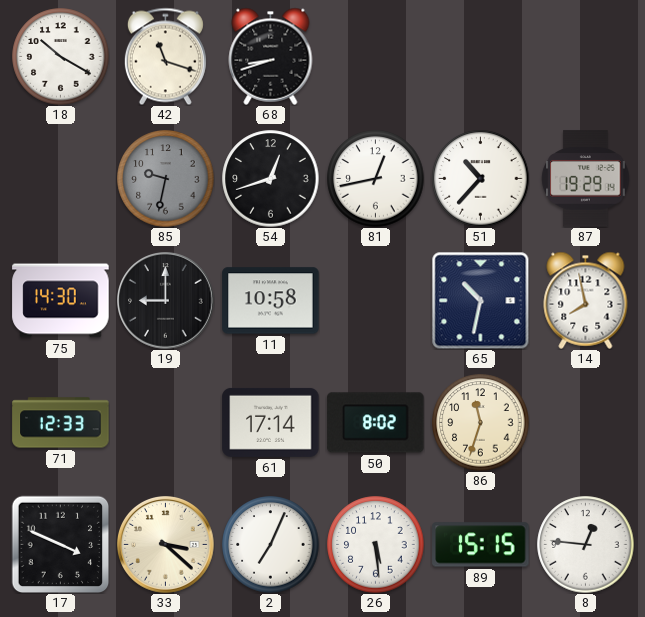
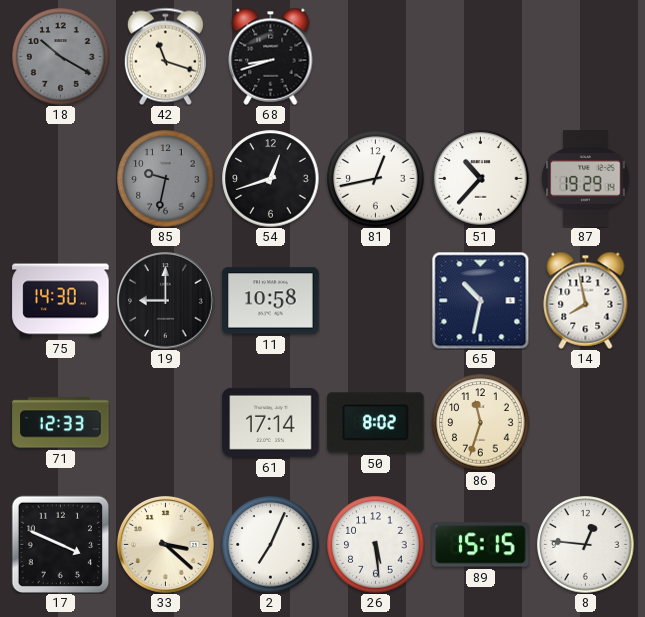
18 dial: white -> grey (61, 57)
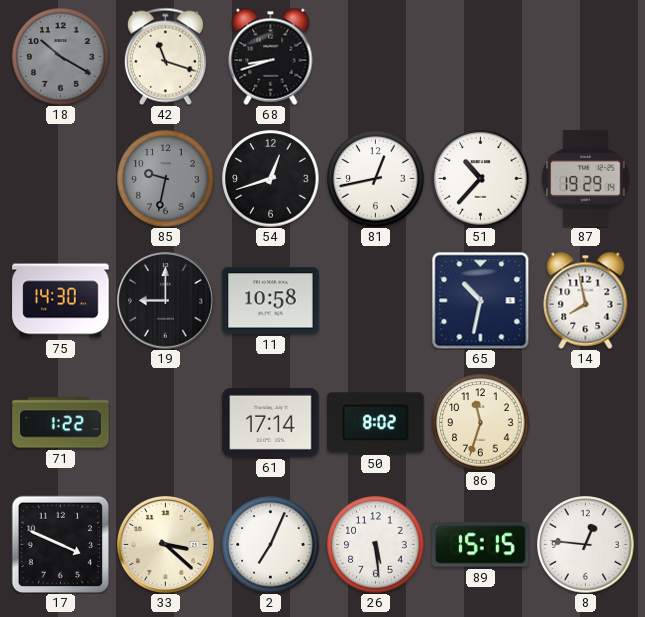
71: 12:33 -> 1:22 (61, 423)
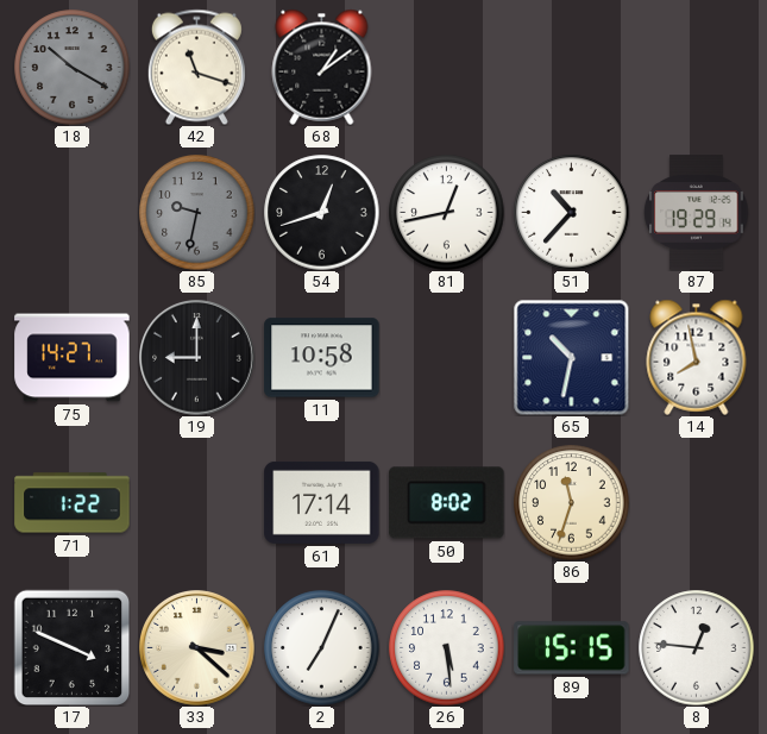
68: 8:42 -> 1:09 (322, 67)
75: 14:30 -> 14:27 (73, 358)
